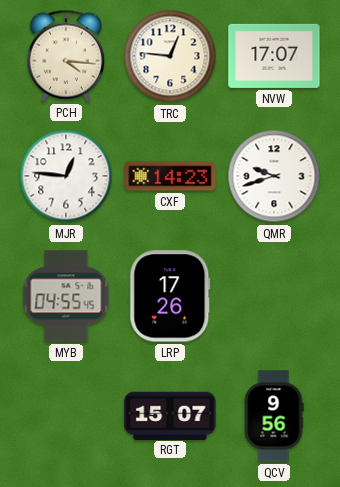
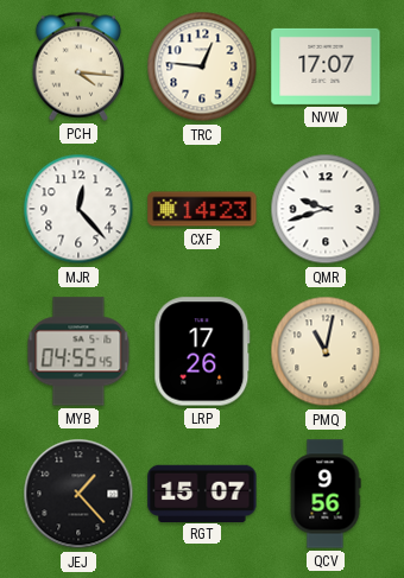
MJR: 12:46 -> 12:23 (78, 209)
PMQ: none -> 11:02 (326, 351)
JEJ: none -> 1:23 (78, 494)
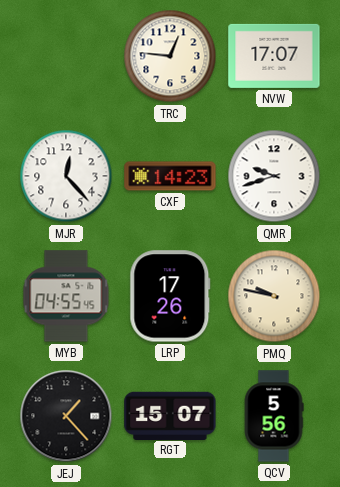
PCH: 4:16 -> none (78, 66)
PMQ: 11:02 -> 9:47 (274, 296)
QCV: 9:56 -> 5:56 (274, 416)
